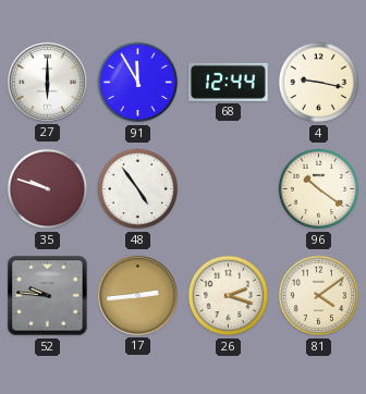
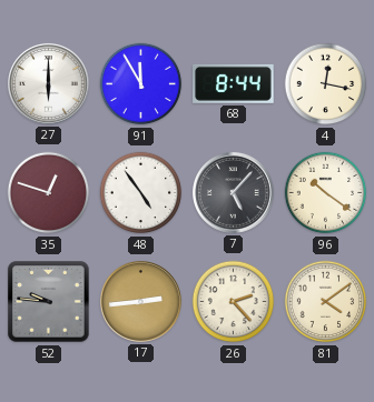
68: 12:44 -> 8:44 (234, 83)
4: 9:17 -> 12:17 (326, 84)
35: 9:48 -> 12:48 (49, 193)
7: none -> 5:07 (233, 192)
26: 2:18 -> 2:23 (234, 302)
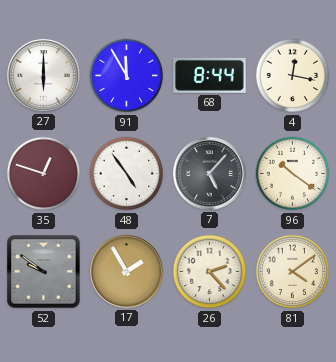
52: 9:46 -> 9:51 (44, 272)
17: 2:44 -> 1:55 (126, 271)
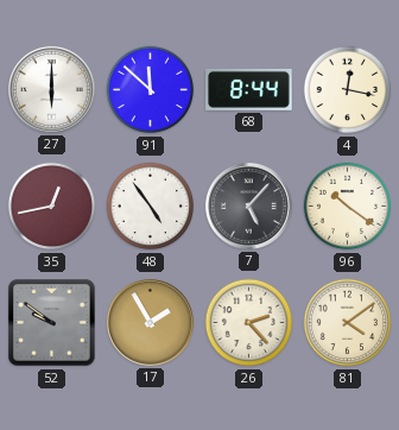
91: 11:55 -> 11:52 (151, 90)
35: 12:48 -> 12:43 (52, 207)
